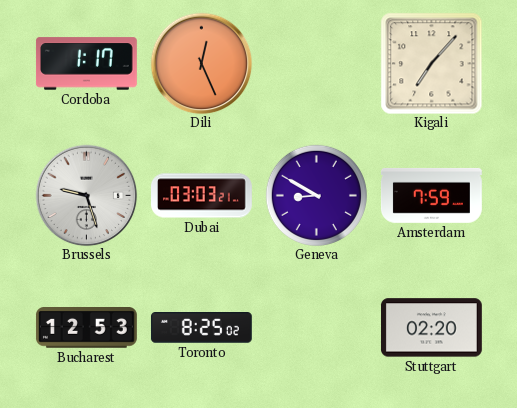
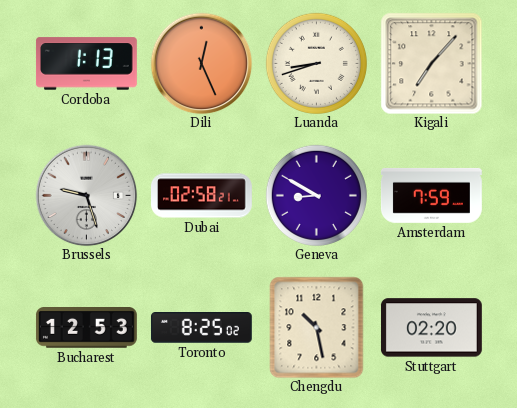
Cordoba: 1:17 -> 1:13 (87, 64)
Luanda: none -> 8:42 (316, 63)
Dubai: 03:03 -> 02:58 (202, 196)
Chengdu: none -> 10:28 (317, 327)
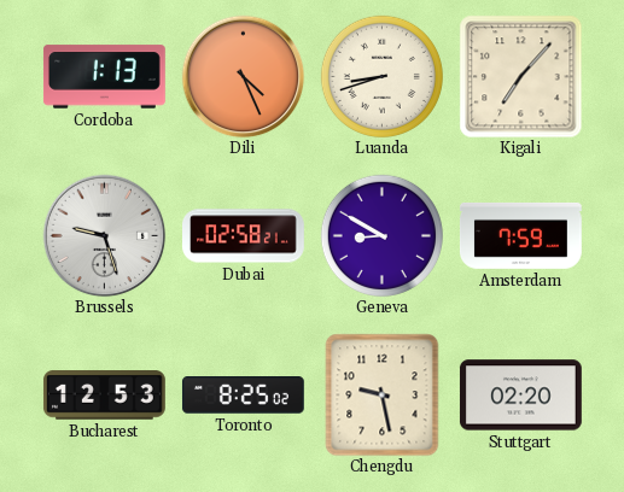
Dili: 12:26 -> 4:26 (243, 76)
Chengdu: 10:28 -> 9:28 (383, 394)
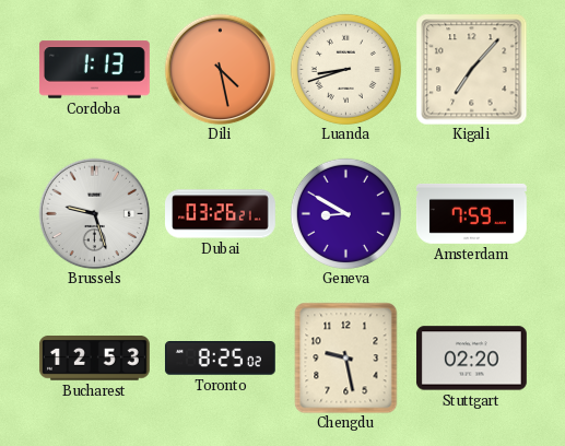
Dili: 4:26 -> 4:28 (220, 69)
Dubai: 02:58 -> 03:26 (221, 214)
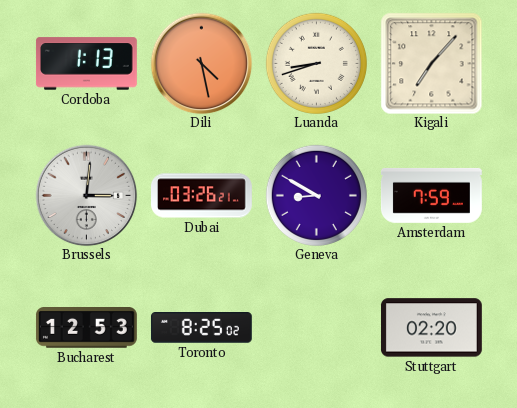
Brussels: 9:27 -> 3:01 (86, 195)
Chengdu: 9:28 -> none (346, 357)
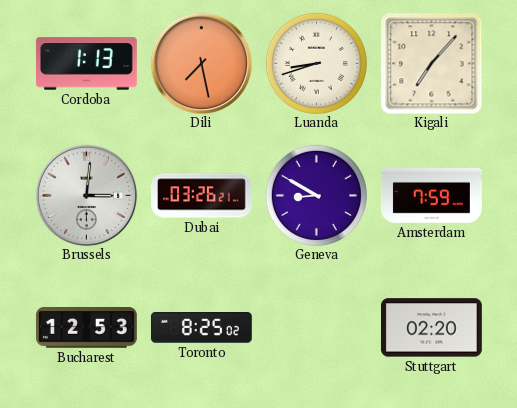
Dili: 4:28 -> 7:28 (201, 63)
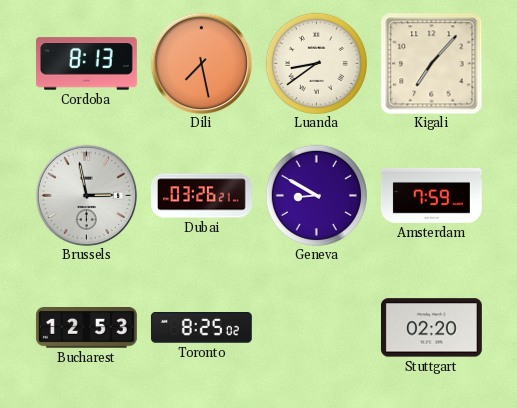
Cordoba: 1:13 -> 8:13 (87, 64)
Luanda: 8:42 -> 8:39 (316, 63)
Brussels: 3:01 -> 2:58 (86, 195)
